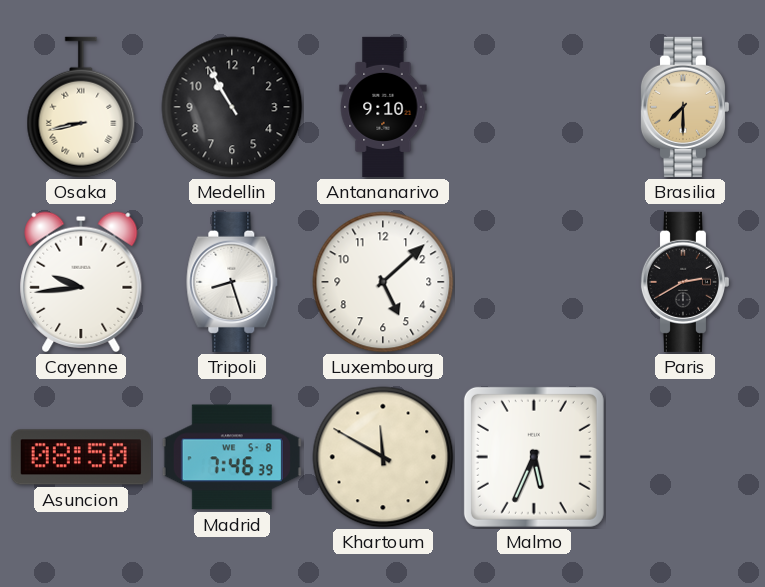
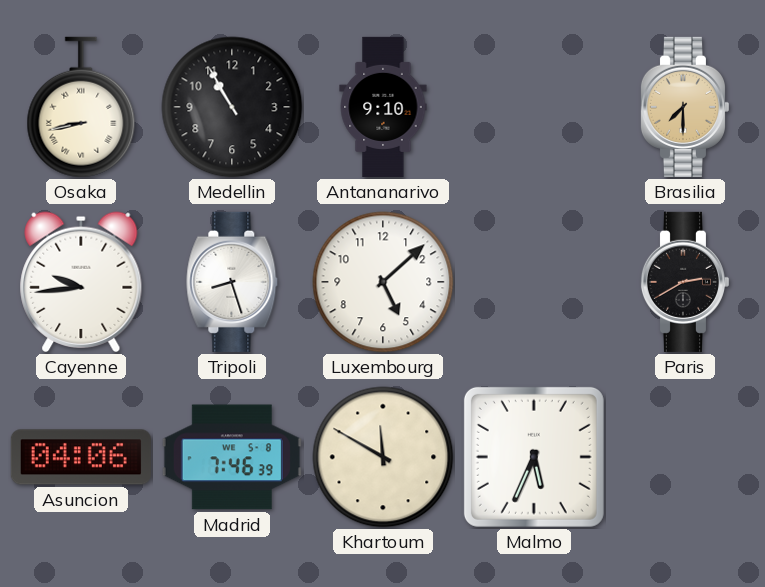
Asuncion: 08:50 -> 04:06 (81, 457)
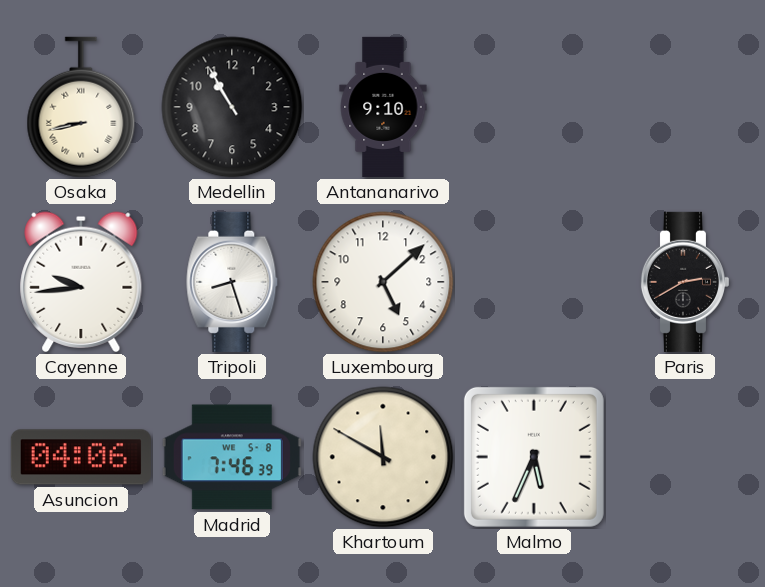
Brasilia: 7:30 -> none (684, 107)
